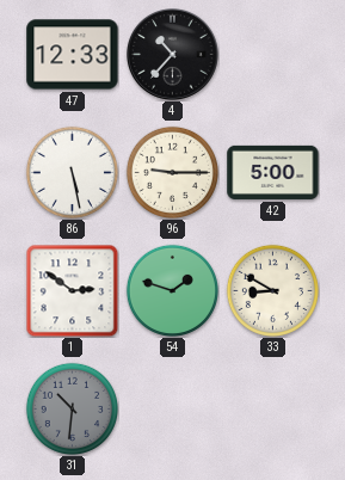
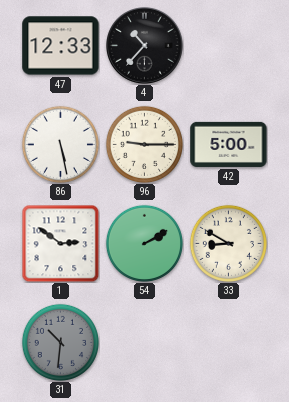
54: 1:48 -> 2:10 (144, 243)
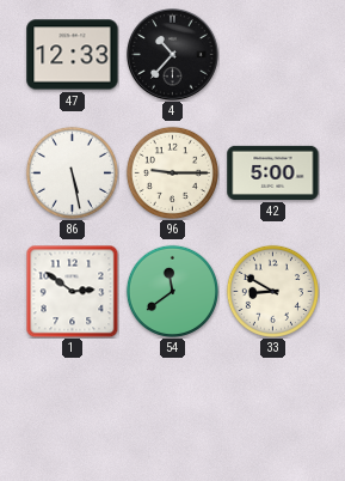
54: 2:10 -> 11:39 (172, 291)
31: 10:31 -> none (60, 342)
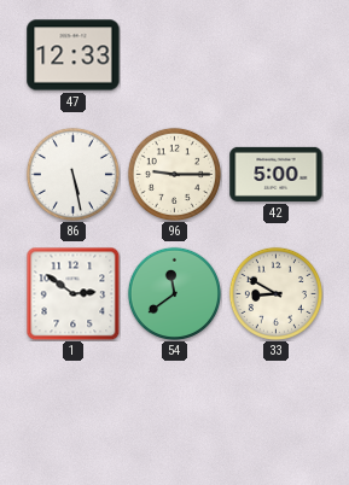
4: 10:37 -> none (173, 55)
